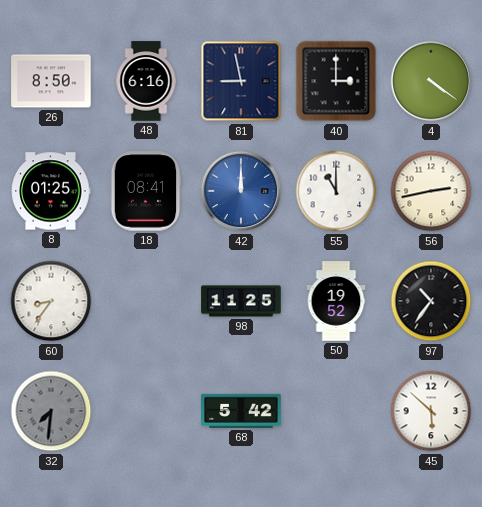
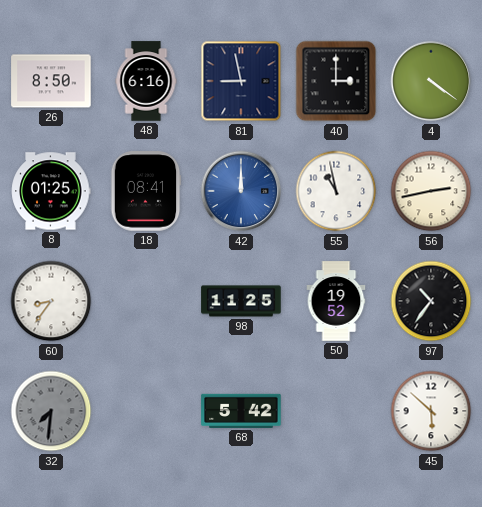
55: 11:00 -> 10:58 (336, 191)
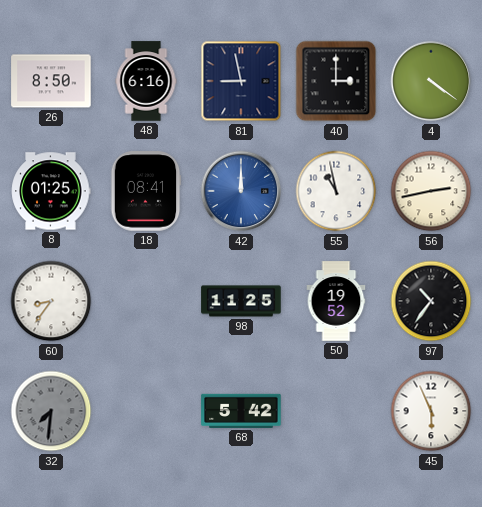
45: 5:52 -> 5:56 (431, 411)
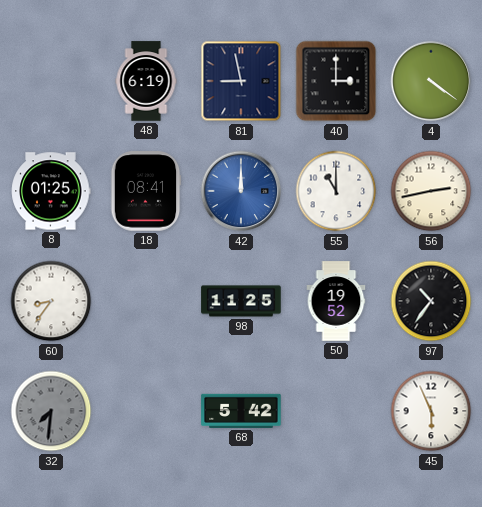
26: 8:50 -> none (51, 81)
48: 6:16 -> 6:19 (146, 81)
55: 10:58 -> 11:00 (336, 191)
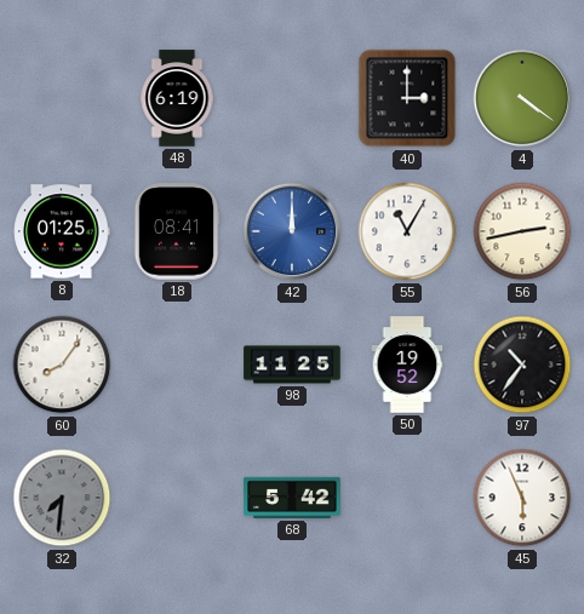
81: 8:58 -> none (241, 81)
55: 11:00 -> 11:05 (407, 231)
60: 8:36 -> 8:06 (62, 365)
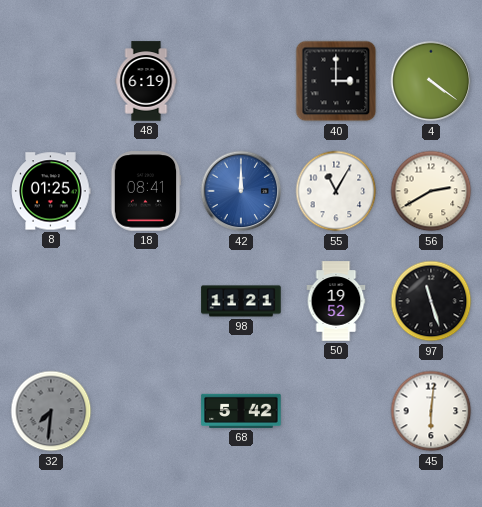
56: 2:43 -> 2:40 (431, 191)
60: 8:06 -> none (62, 365)
98: 11:25 -> 11:21 (241, 301)
97: 10:36 -> 11:27 (431, 301)
45: 5:56 -> 6:01 (431, 411)
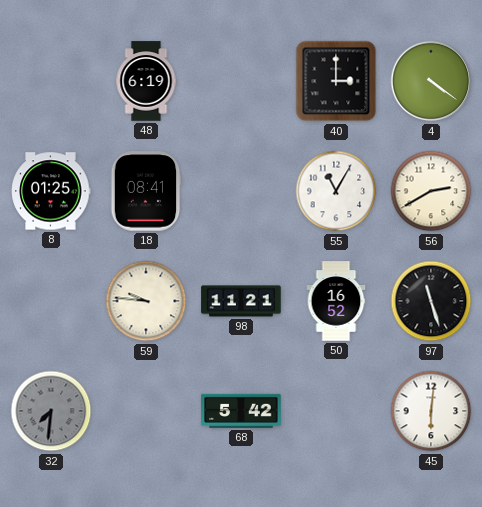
42: 12:00 -> none (241, 191)
59: none -> 9:46 (146, 301)
50: 19:52 -> 16:52 (336, 301)
